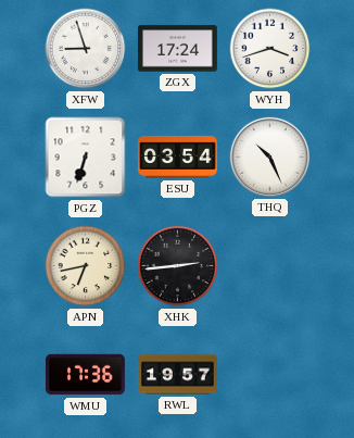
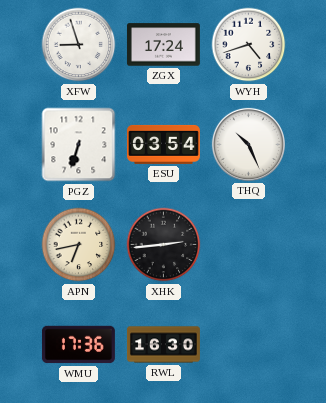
WYH: 3:42 -> 4:42 (249, 45)
RWL: 19:57 -> 16:30 (163, 345)
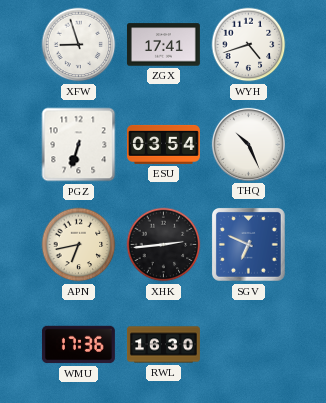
ZGX: 17:24 -> 17:41 (163, 45)
SGV: none -> 6:49 (249, 245)
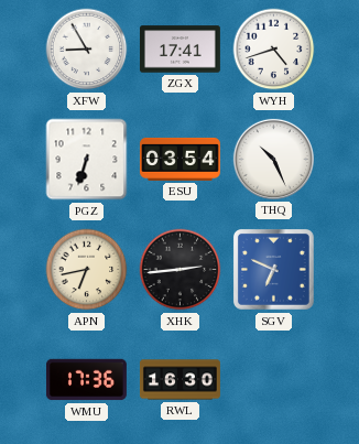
XFW: 8:57 -> 8:55 (87, 50)
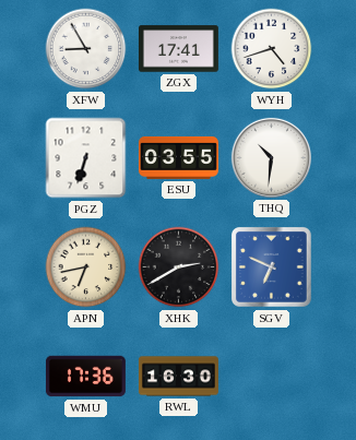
ESU: 03:54 -> 03:55 (178, 157)
THQ: 10:26 -> 10:31 (271, 157)
XHK: 2:44 -> 2:40 (179, 267)
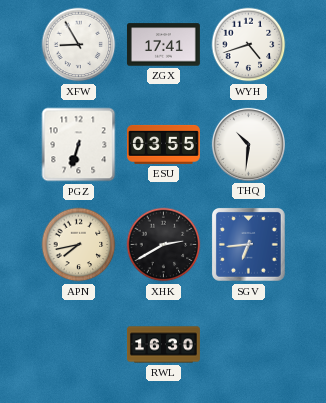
APN: 6:43 -> 7:43 (79, 245)
SGV: 6:49 -> 6:44 (249, 245)
WMU: 17:36 -> none (85, 377)
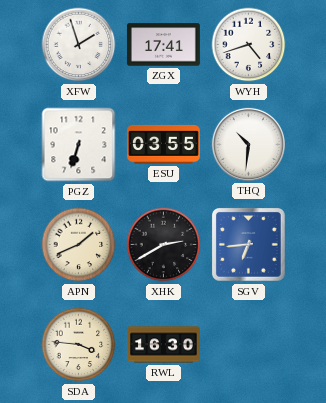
XFW: 8:55 -> 1:57 (79, 45)
APN: 7:43 -> 1:41 (79, 245)
SDA: none -> 3:46 (79, 345)
